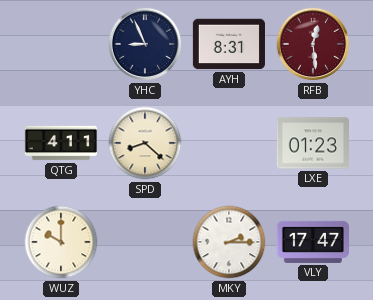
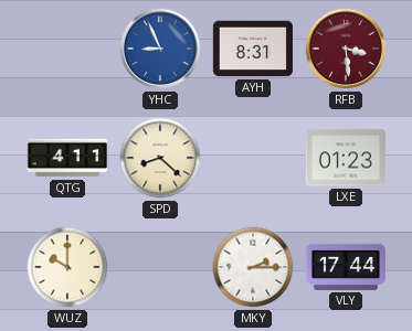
YHC dial: navy -> blue (160, 49)
RFB: 12:29 -> 3:29 (346, 49)
VLY: 17:47 -> 17:44 (346, 267)
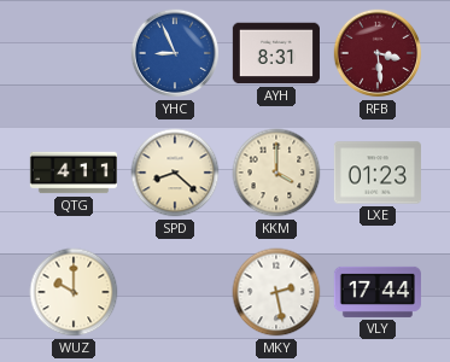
KKM: none -> 4:00 (276, 173)
MKY: 2:15 -> 2:28 (276, 292)
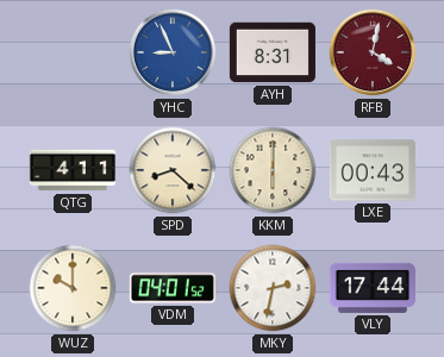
RFB: 3:29 -> 4:02 (373, 52)
KKM: 4:00 -> 6:00 (273, 170)
LXE: 01:23 -> 00:43 (373, 170)
VDM: none -> 04:01 (173, 288)
MKY: 2:28 -> 2:32 (273, 288)
